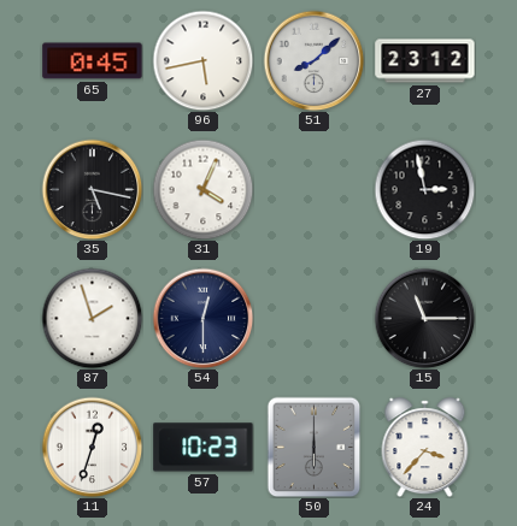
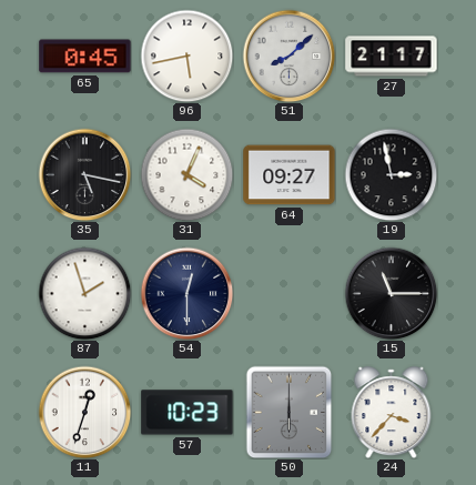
27: 23:12 -> 21:17 (392, 57)
64: none -> 09:27 (290, 175)
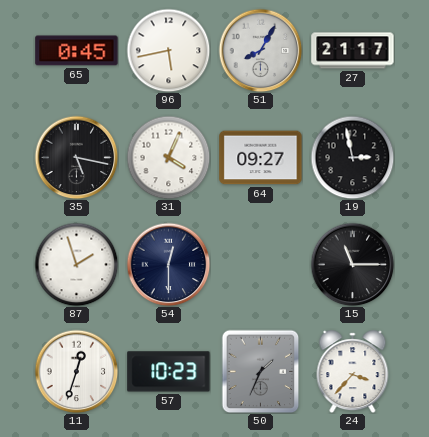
51: 8:08 -> 8:05 (260, 50)
50: 6:00 -> 1:34 (261, 371)
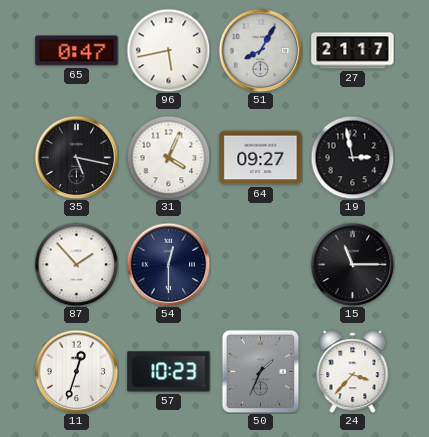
65: 0:45 -> 0:47 (77, 51)
87: 1:57 -> 1:53 (76, 264)
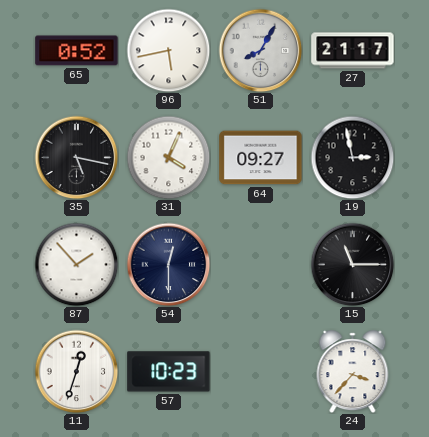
65: 0:47 -> 0:52 (77, 51)
50: 1:34 -> none (261, 371)
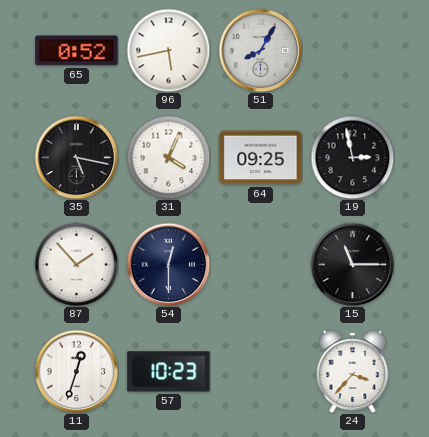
27: 21:17 -> none (353, 51)
64: 09:27 -> 09:25 (261, 158)
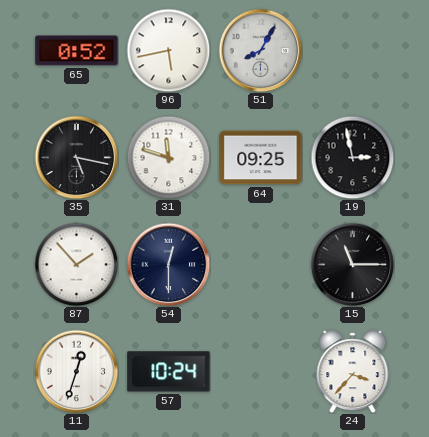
31: 4:04 -> 11:48 (168, 157)
57: 10:23 -> 10:24 (169, 372)
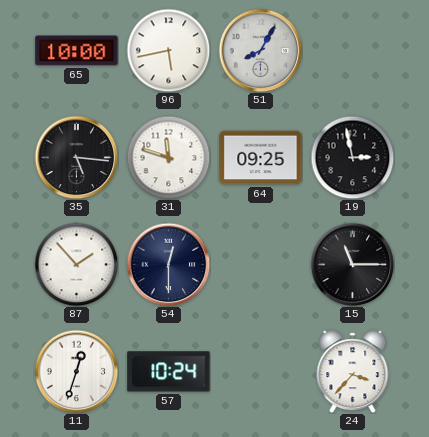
65: 0:52 -> 10:00 (77, 51)
35: 5:17 -> 5:16 (76, 157)
